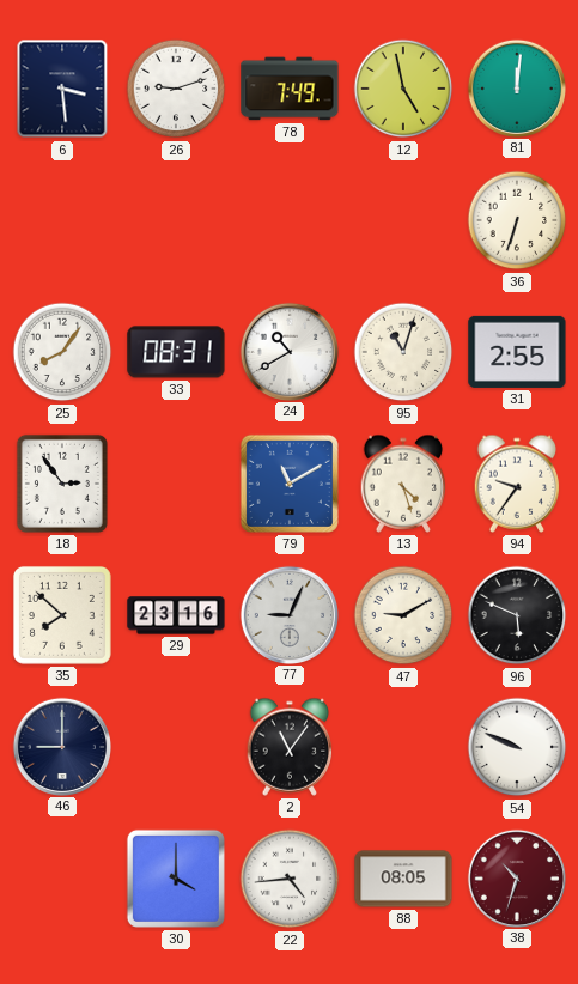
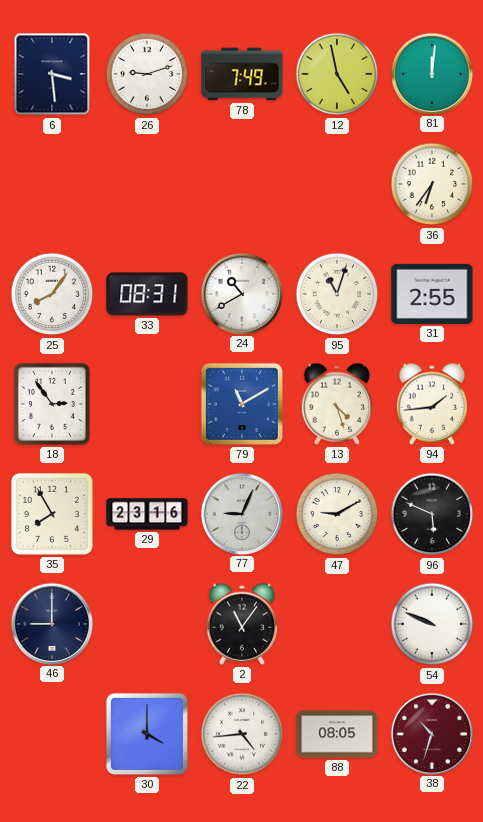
36: 6:33 -> 6:36 (432, 184)
94: 9:36 -> 1:44 (432, 404)
35: 7:52 -> 7:55 (52, 514)
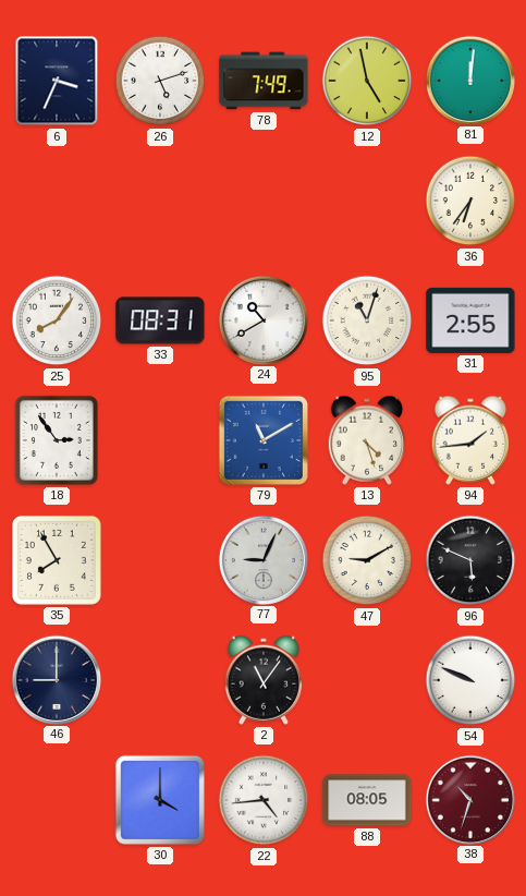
6: 3:29 -> 3:34 (57, 81)
26: 9:12 -> 5:12 (160, 81)
29: 23:16 -> none (147, 514)
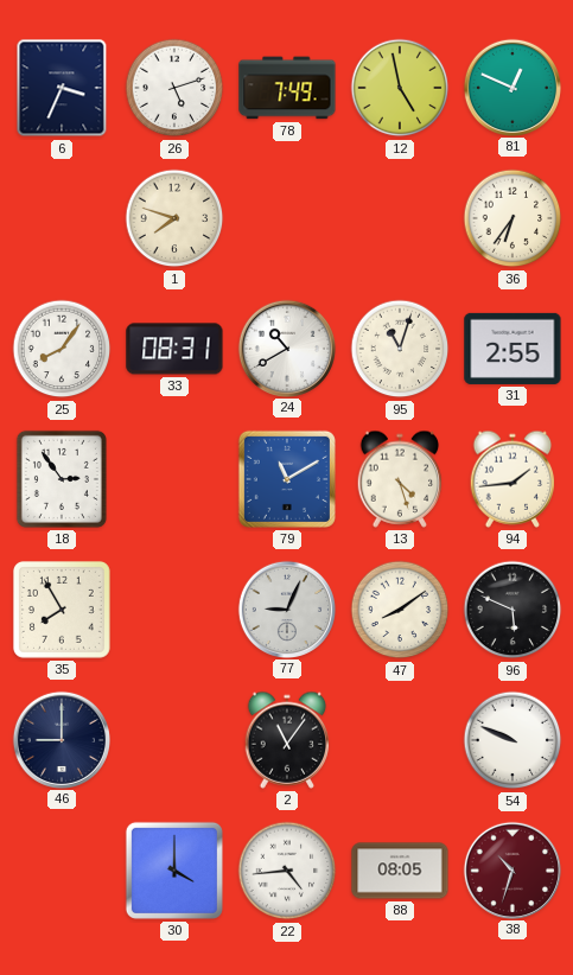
81: 12:01 -> 12:49 (511, 87)
1: none -> 7:48 (174, 218)
47: 9:10 -> 8:09 (400, 610)
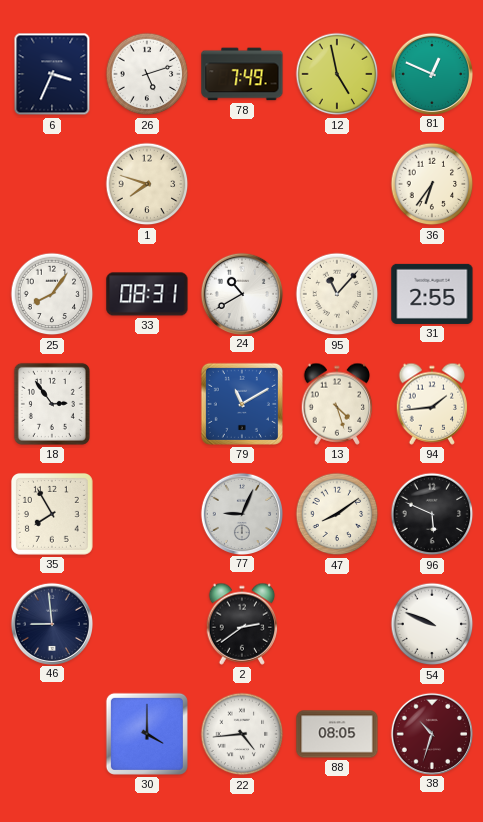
95: 11:03 -> 11:07 (337, 294)
46: 9:00 -> 8:59 (51, 623)
2: 11:06 -> 2:39 (242, 624)
